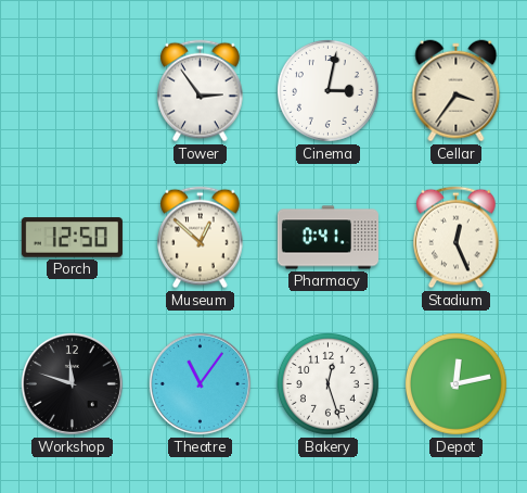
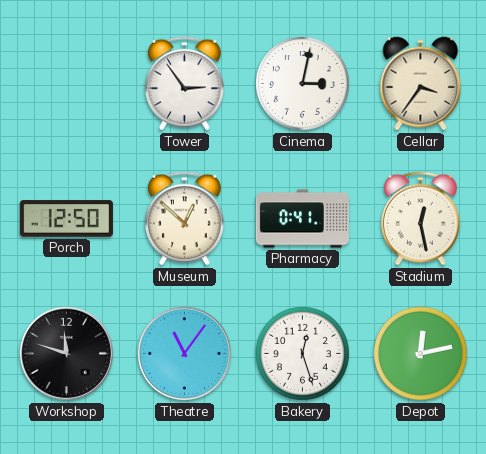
Stadium: 12:26 -> 12:28 (421, 219)
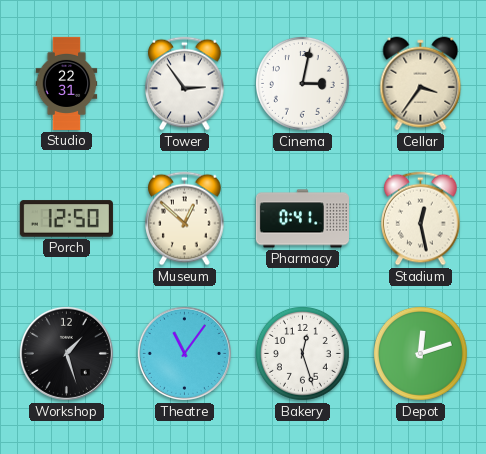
Studio: none -> 22:31 (67, 83)
Workshop: 11:48 -> 1:27 (66, 353)
Depot: 12:13 -> 12:12 (420, 353)
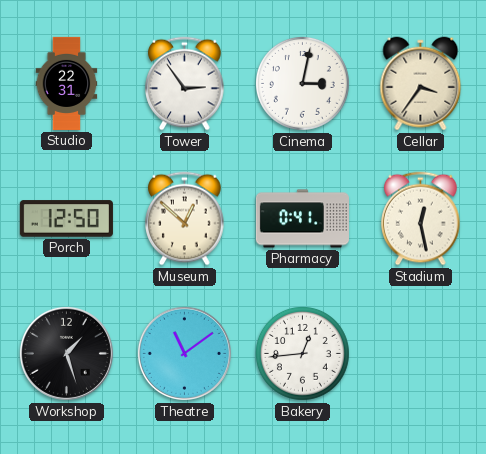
Theatre: 11:06 -> 11:09 (184, 353)
Bakery: 12:27 -> 12:44 (302, 353)
Depot: 12:12 -> none (420, 353)
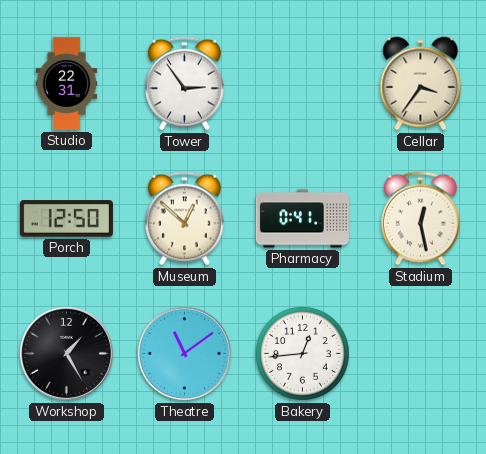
Cinema: 3:02 -> none (302, 83)
Workshop: 1:27 -> 1:25 (66, 353)
